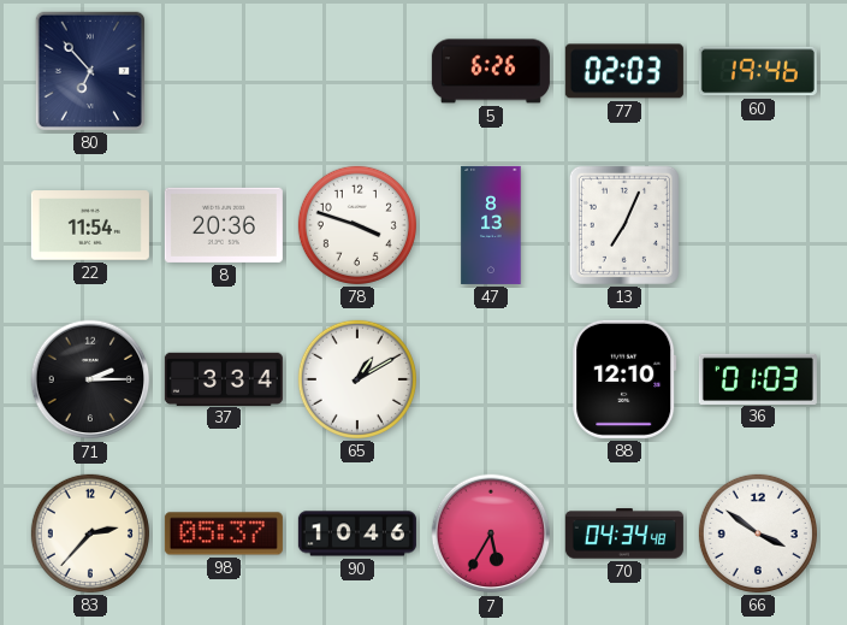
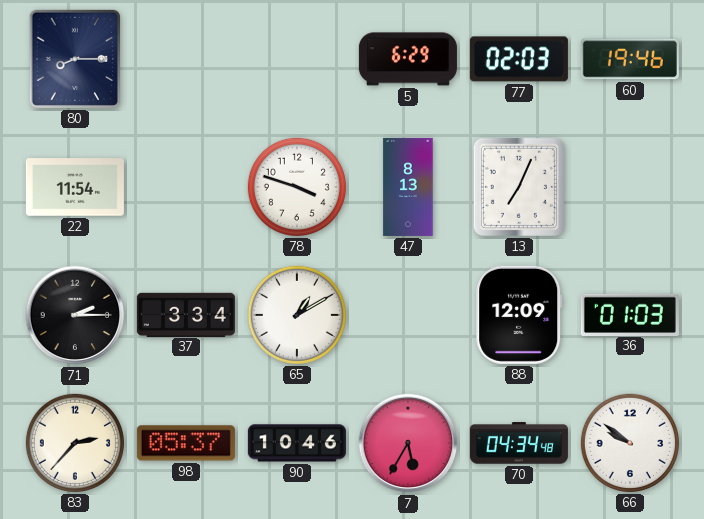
80: 6:53 -> 8:15 (75, 59)
5: 6:26 -> 6:29 (408, 59)
8: 20:36 -> none (224, 225)
88: 12:10 -> 12:09 (519, 315)
66: 3:51 -> 9:51 (630, 443)
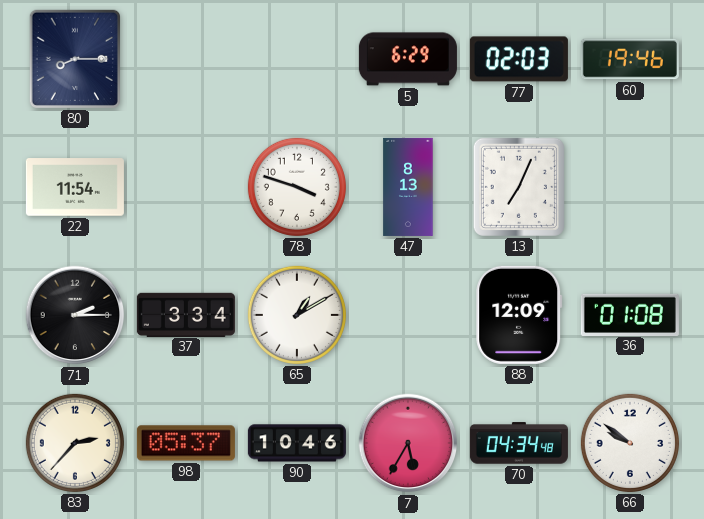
36: 01:03 -> 01:08 (630, 314)
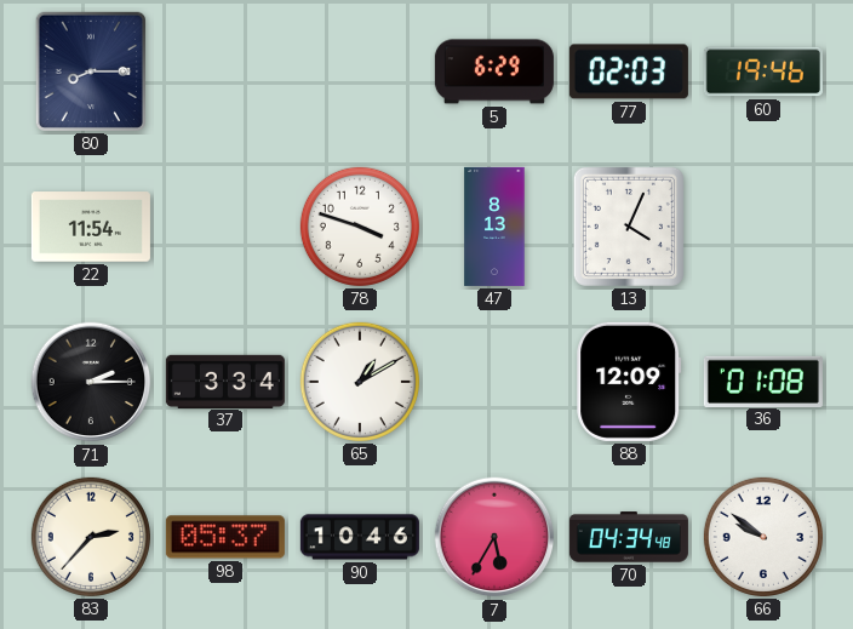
13: 7:04 -> 4:04 (629, 227)
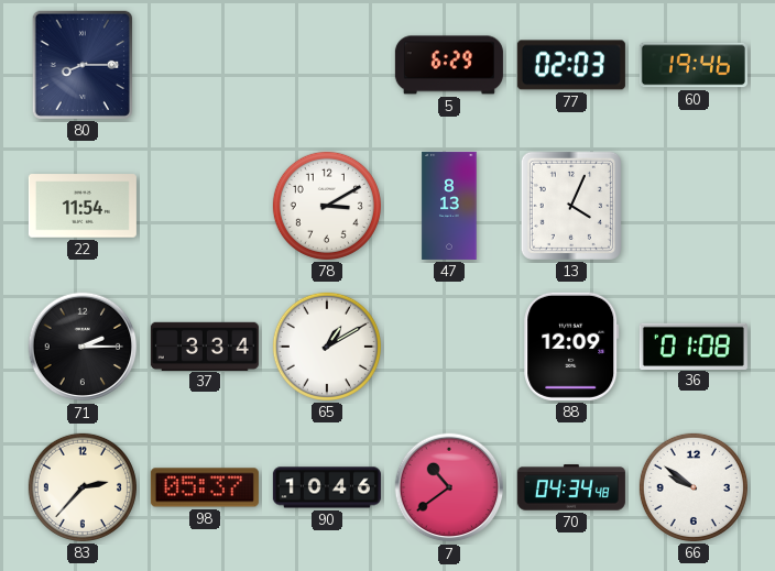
78: 3:48 -> 3:10 (327, 206)
7: 5:35 -> 10:39 (449, 487)
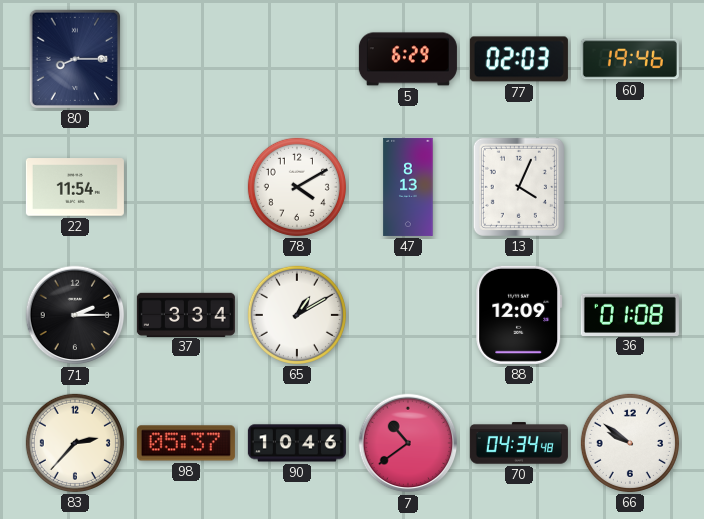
78: 3:10 -> 4:10 (297, 187)
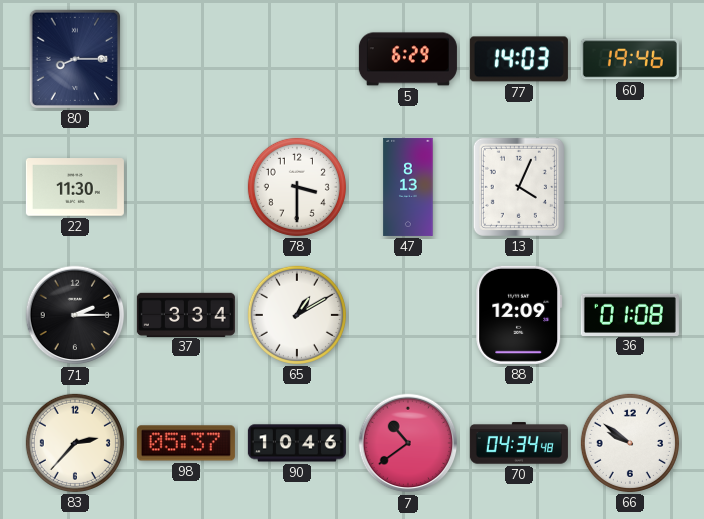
77: 02:03 -> 14:03 (519, 59)
22: 11:54 -> 11:30 (75, 187)
78: 4:10 -> 3:30 (297, 187)
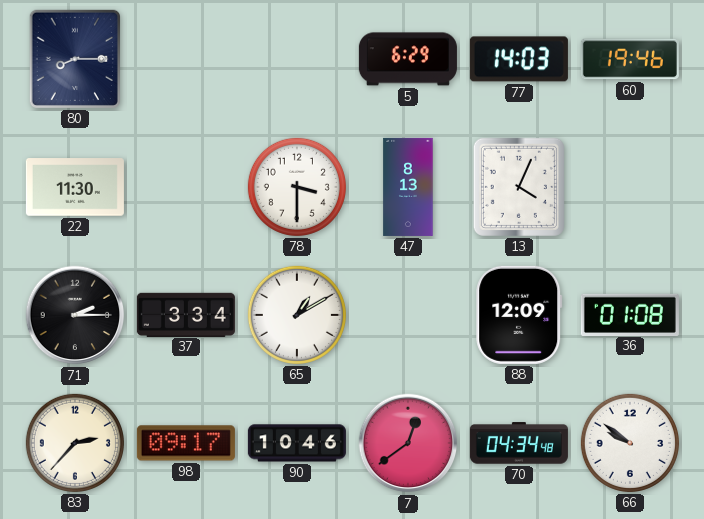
98: 05:37 -> 09:17 (186, 443)
7: 10:39 -> 12:39 (408, 443)
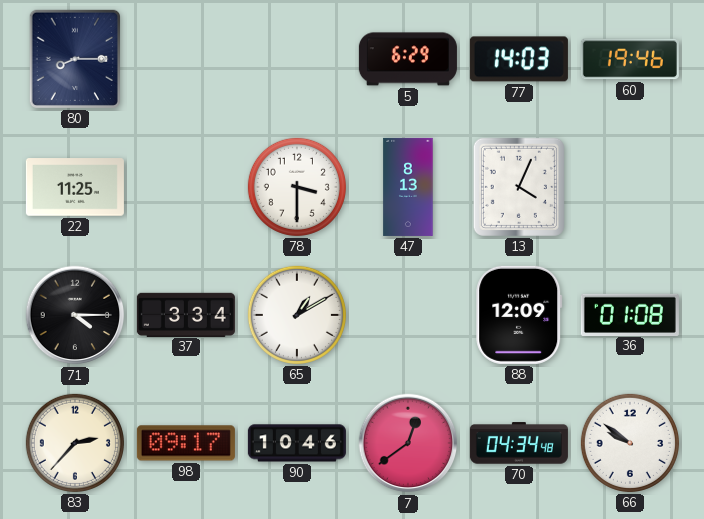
22: 11:30 -> 11:25 (75, 187)
71: 2:15 -> 4:15 (75, 315)
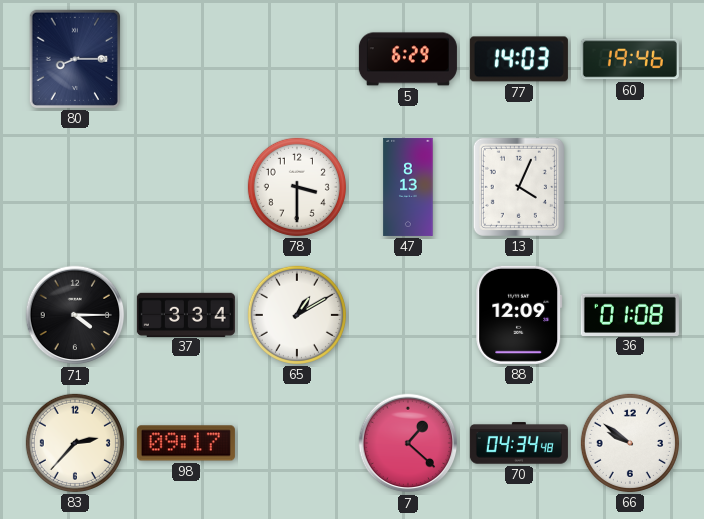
22: 11:25 -> none (75, 187)
90: 10:46 -> none (297, 443)
7: 12:39 -> 1:22 (408, 443)
